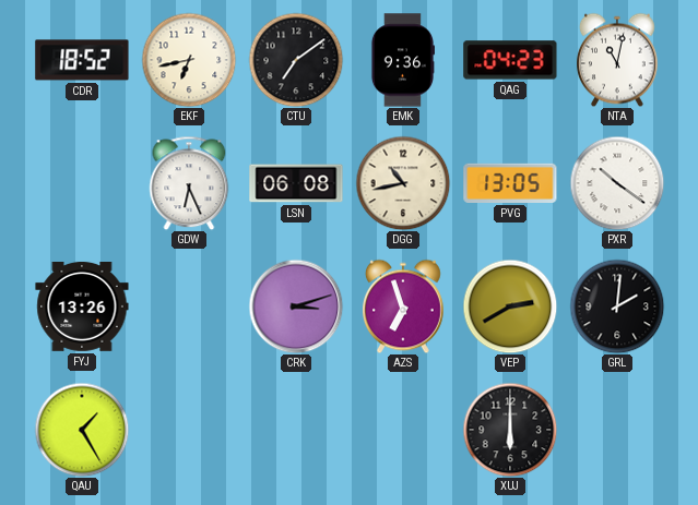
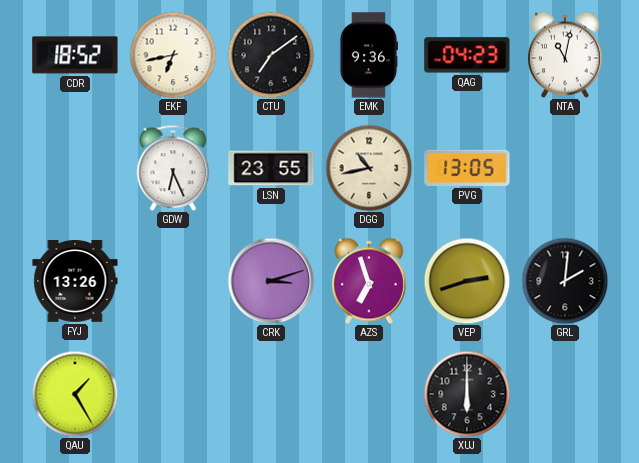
LSN: 06:08 -> 23:55 (271, 168)
PXR: 10:21 -> none (617, 183)
VEP: 2:40 -> 2:42 (467, 281)
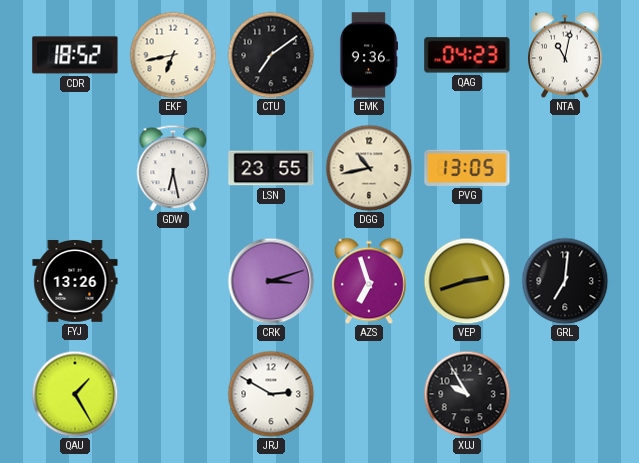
GDW: 6:26 -> 6:28 (173, 168)
GRL: 2:01 -> 7:01 (565, 281)
JRJ: none -> 2:50 (271, 394)
XUJ: 6:00 -> 9:55 (467, 394)
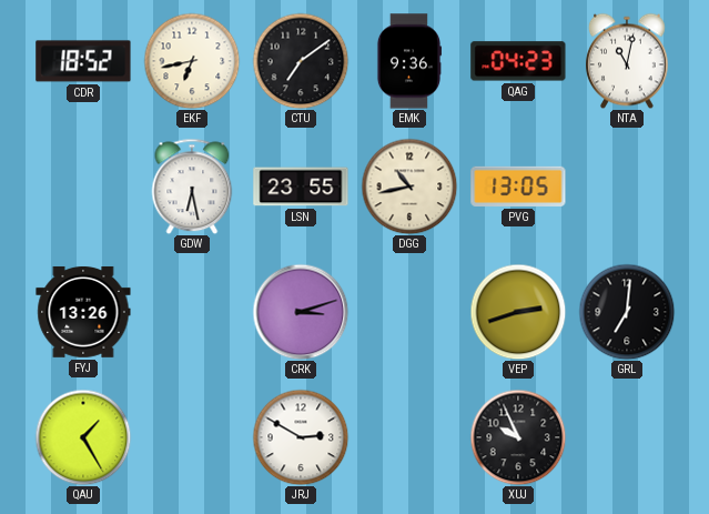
AZS: 6:57 -> none (370, 281)
XUJ: 9:55 -> 9:56 (518, 437)
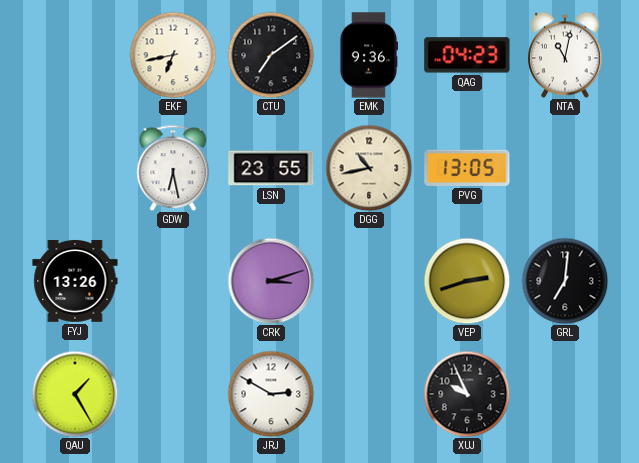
CDR: 18:52 -> none (83, 61)
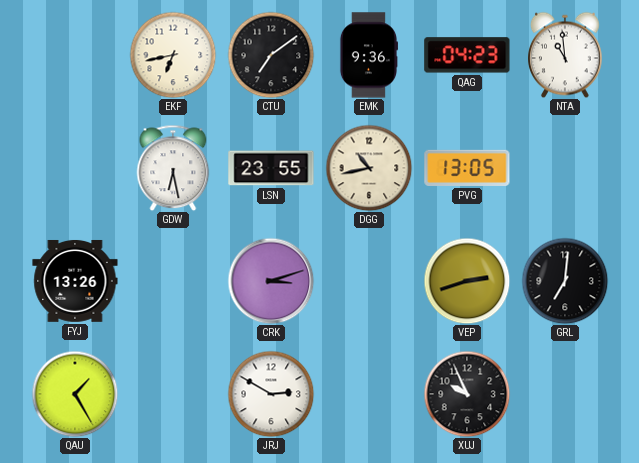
NTA: 11:02 -> 10:59 (566, 55)
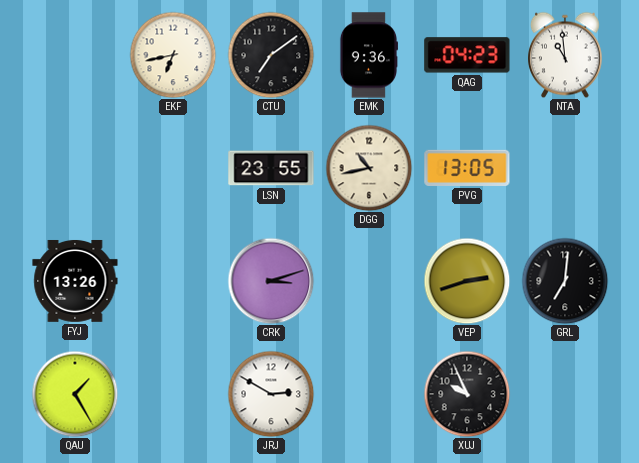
GDW: 6:28 -> none (173, 168)
